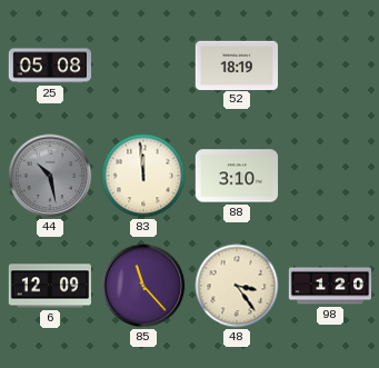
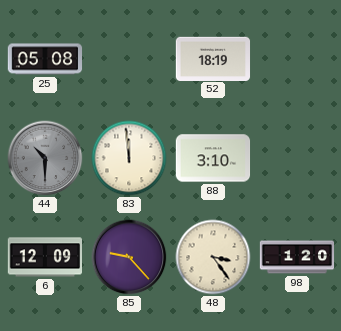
44: 10:28 -> 10:30 (45, 158)
85: 11:23 -> 9:23 (129, 257)
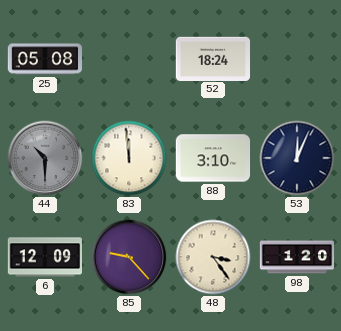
52: 18:19 -> 18:24 (213, 58)
53: none -> 12:04 (297, 158)
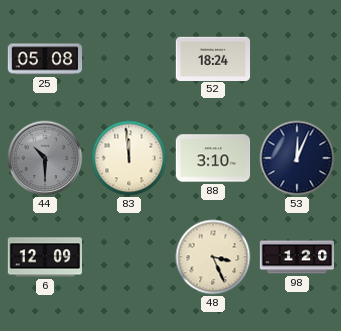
85: 9:23 -> none (129, 257)
48: 3:24 -> 3:26 (213, 257)
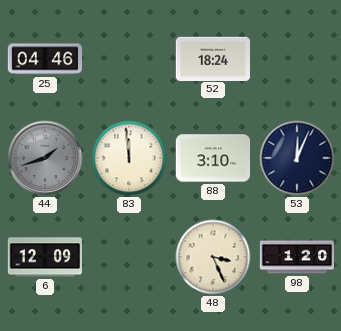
25: 05:08 -> 04:46 (45, 59)
44: 10:30 -> 1:42 (45, 158)
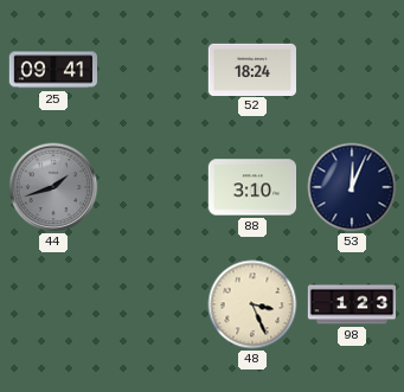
25: 04:46 -> 09:41 (53, 70)
83: 11:59 -> none (129, 158)
6: 12:09 -> none (44, 257)
98: 1:20 -> 1:23 (352, 304)
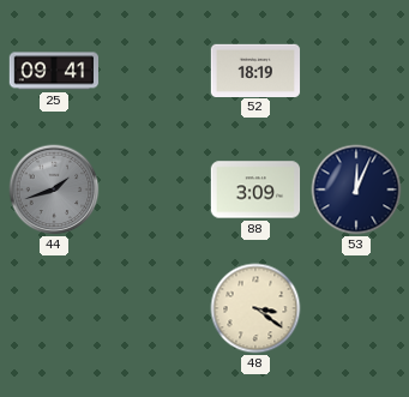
52: 18:24 -> 18:19 (255, 70)
88: 3:10 -> 3:09 (255, 190)
48: 3:26 -> 3:21 (255, 308)
98: 1:23 -> none (352, 304)
